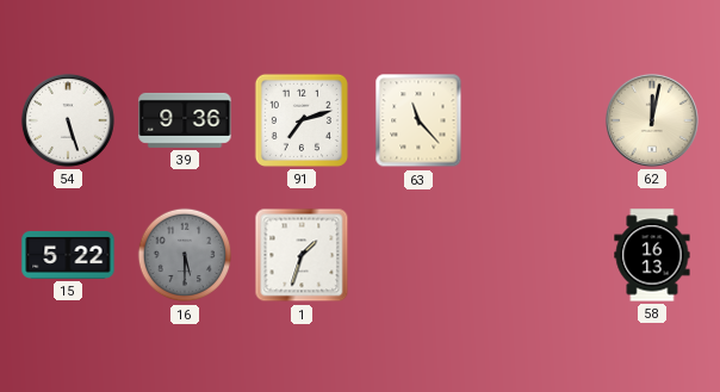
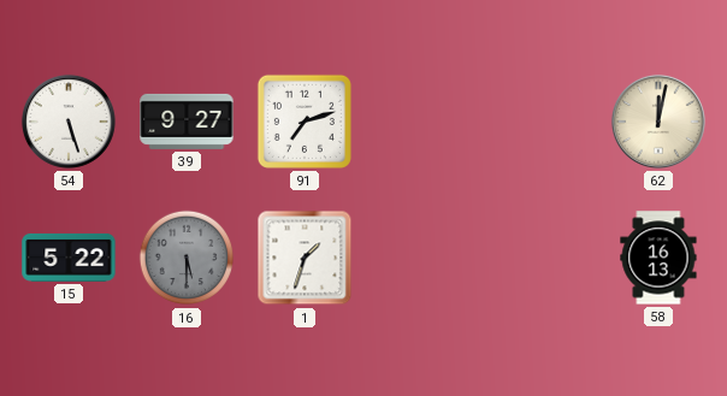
39: 9:36 -> 9:27 (187, 122)
63: 11:23 -> none (418, 120)
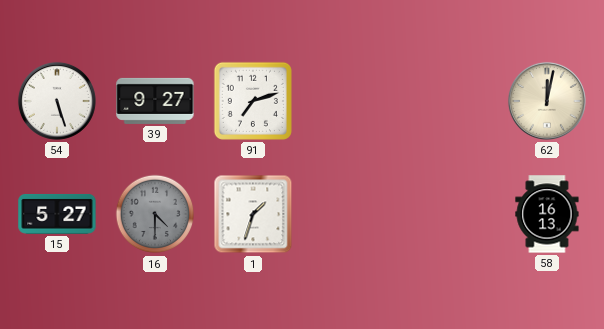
15: 5:22 -> 5:27 (57, 214)
16: 5:30 -> 4:30 (155, 214)
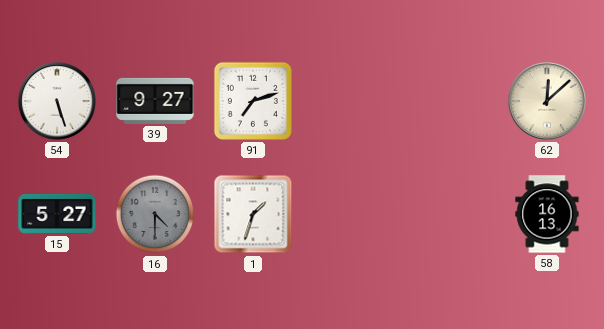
62: 12:02 -> 12:08 (547, 101)
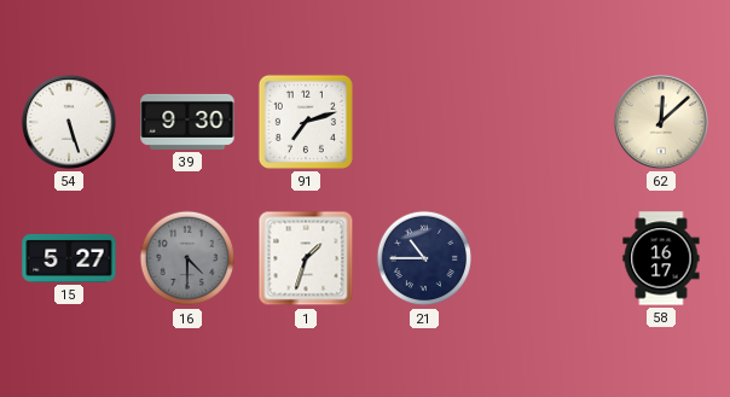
39: 9:27 -> 9:30 (187, 122)
21: none -> 10:45 (424, 258)
58: 16:13 -> 16:17 (661, 258)
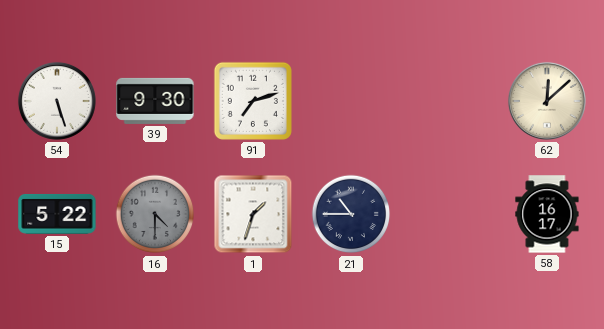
15: 5:27 -> 5:22 (57, 214)
